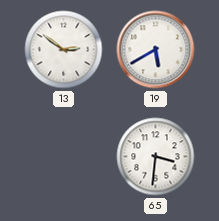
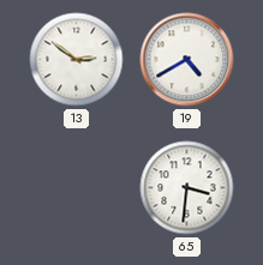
19: 5:40 -> 4:40 (187, 60)
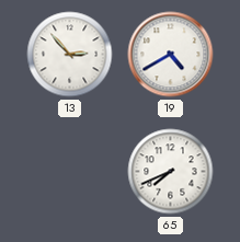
13: 2:51 -> 2:53 (70, 55)
65: 3:31 -> 7:41 (171, 172)
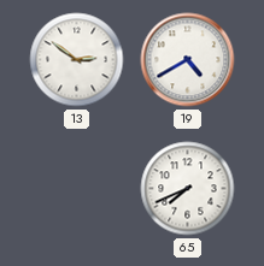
13: 2:53 -> 2:51 (77, 60)
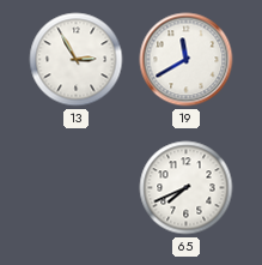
13: 2:51 -> 2:55 (77, 60)
19: 4:40 -> 11:40 (187, 60)
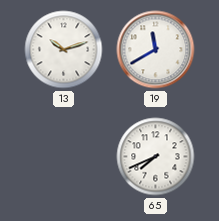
13: 2:55 -> 10:12 (64, 50)
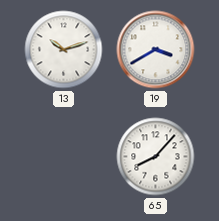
19: 11:40 -> 3:40 (156, 50)
65: 7:41 -> 8:07 (156, 157)
